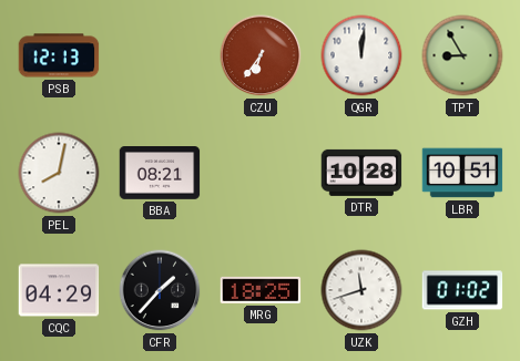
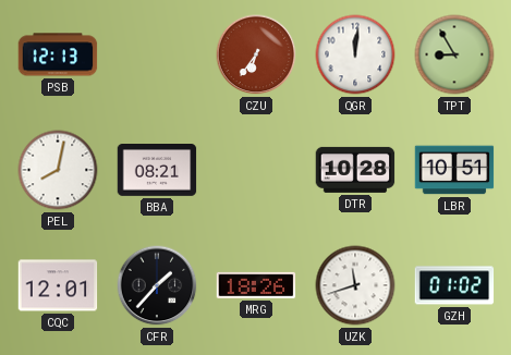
CQC: 04:29 -> 12:01 (58, 285)
MRG: 18:25 -> 18:26 (256, 285)
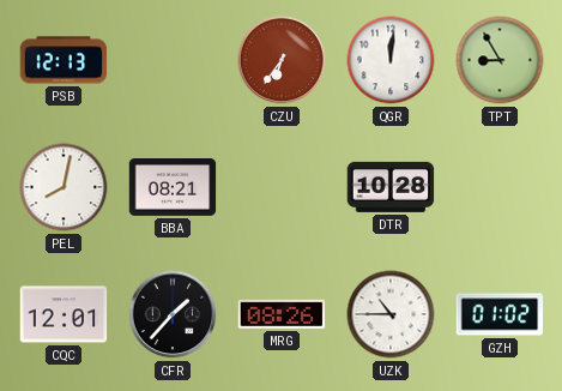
LBR: 10:51 -> none (454, 170)
MRG: 18:26 -> 08:26 (282, 314)
UZK: 11:42 -> 10:45 (391, 314)
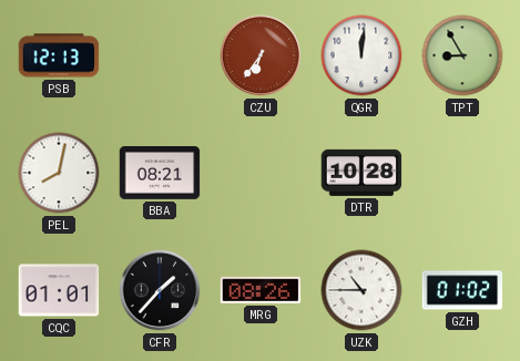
CQC: 12:01 -> 01:01 (59, 290)
